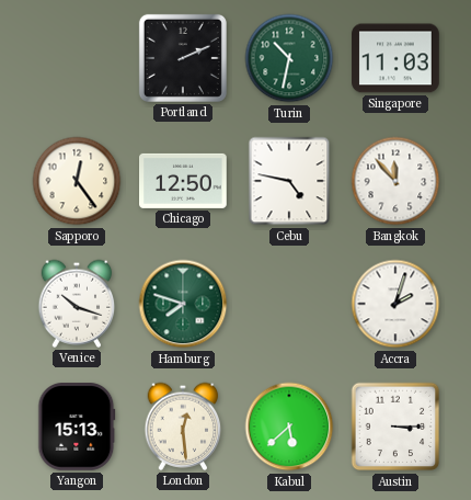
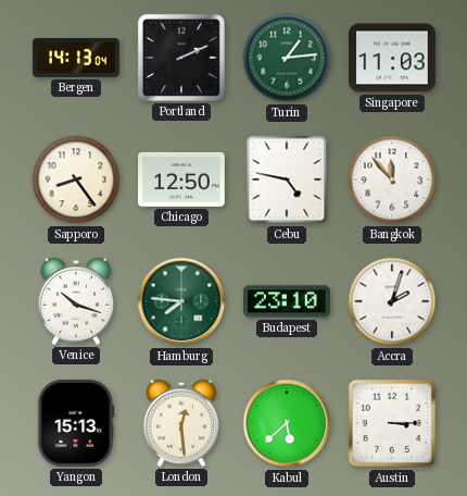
Bergen: none -> 14:13 (76, 58)
Turin: 10:32 -> 1:14 (287, 58)
Sapporo: 12:24 -> 8:24 (76, 179)
Hamburg: 7:48 -> 7:46 (181, 301)
Budapest: none -> 23:10 (288, 301)
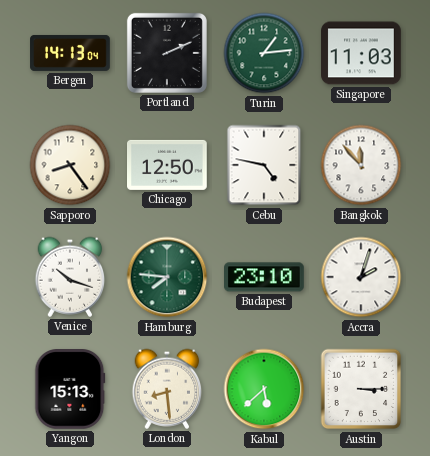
London: 12:29 -> 8:29 (167, 389)
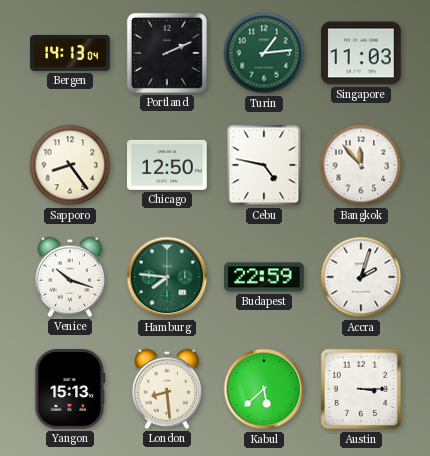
Budapest: 23:10 -> 22:59 (265, 277)
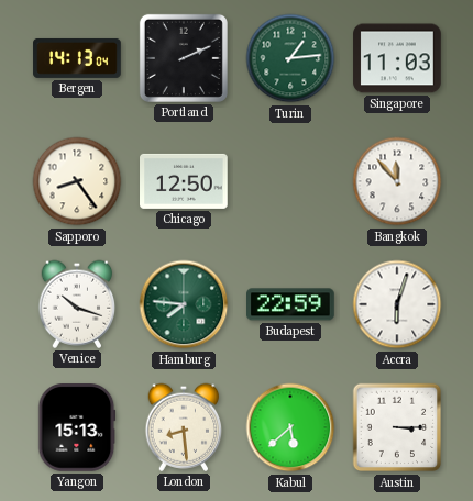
Cebu: 4:47 -> none (264, 165)
Accra: 2:03 -> 6:03 (397, 304)
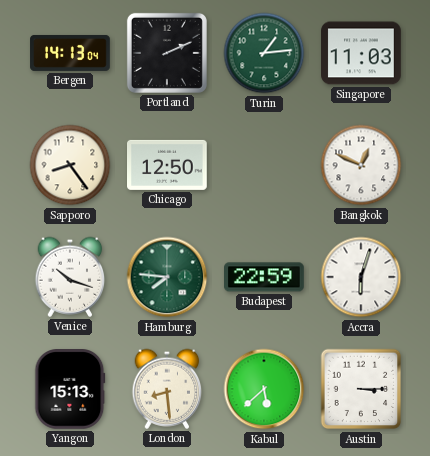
Bangkok: 11:53 -> 12:49 (361, 165)
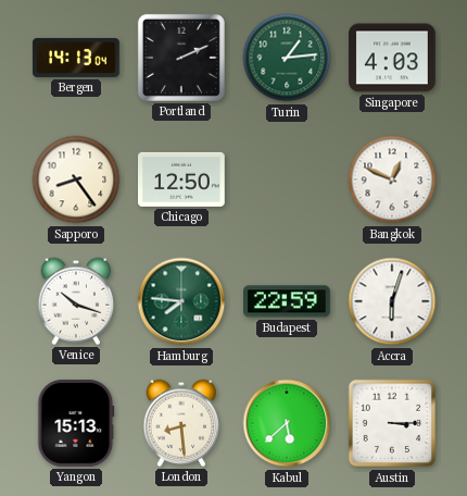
Singapore: 11:03 -> 4:03 (392, 58)
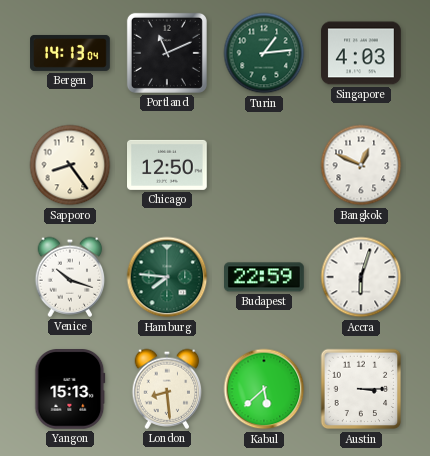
Portland: 2:11 -> 11:11 (167, 53)
